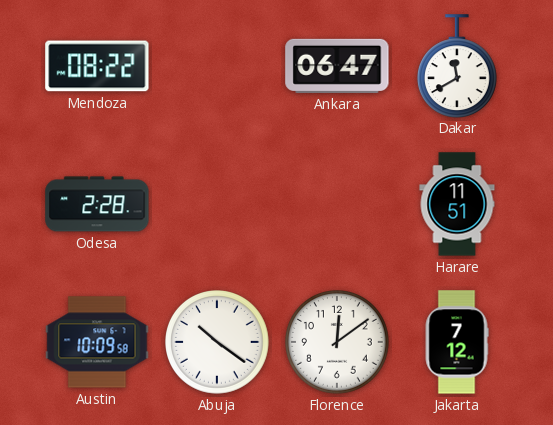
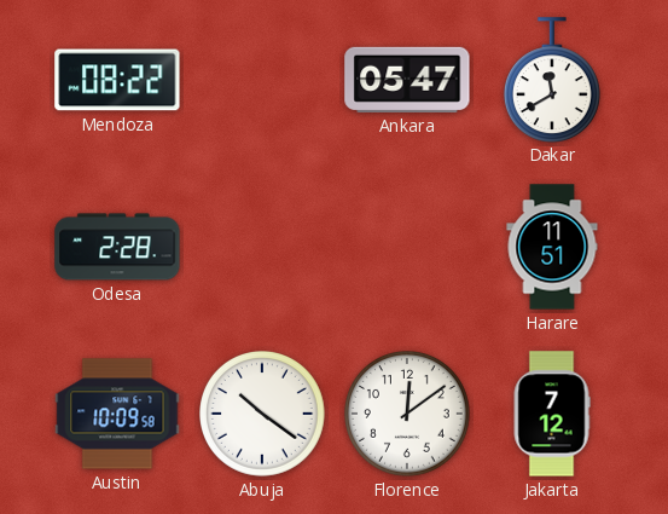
Ankara: 06:47 -> 05:47 (407, 80)
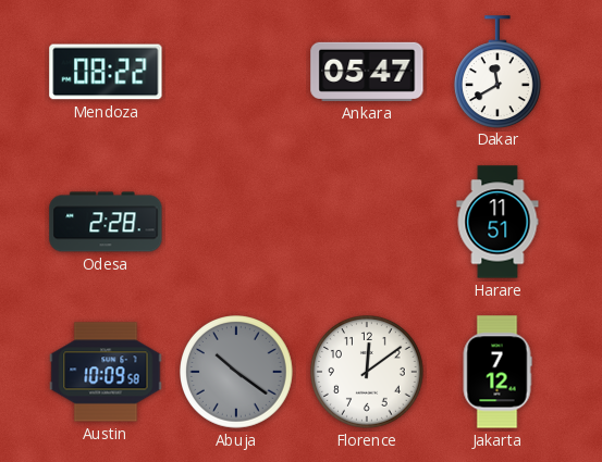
Abuja dial: white -> grey (237, 373)
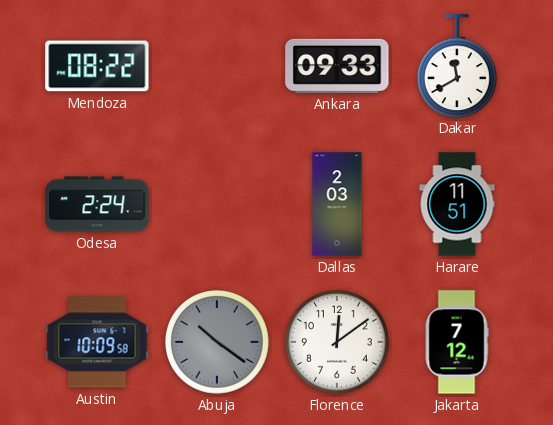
Ankara: 05:47 -> 09:33 (337, 66)
Odesa: 2:28 -> 2:24 (97, 204)
Dallas: none -> 2:03 (337, 204)
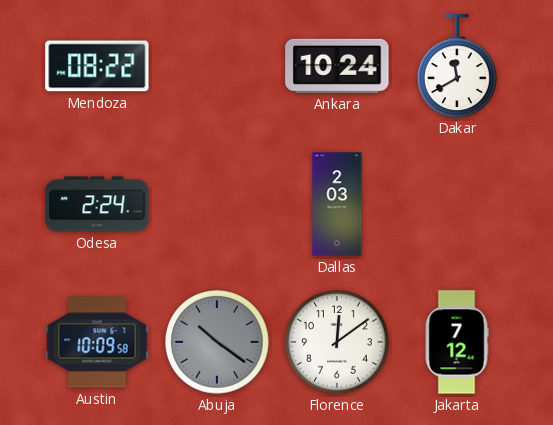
Ankara: 09:33 -> 10:24 (337, 66)
Harare: 11:51 -> none (457, 204)
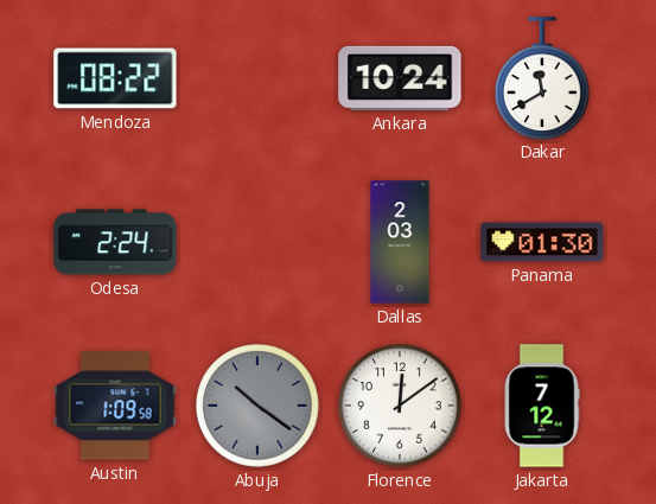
Panama: none -> 01:30 (542, 242)
Austin: 10:09 -> 1:09 (115, 406)
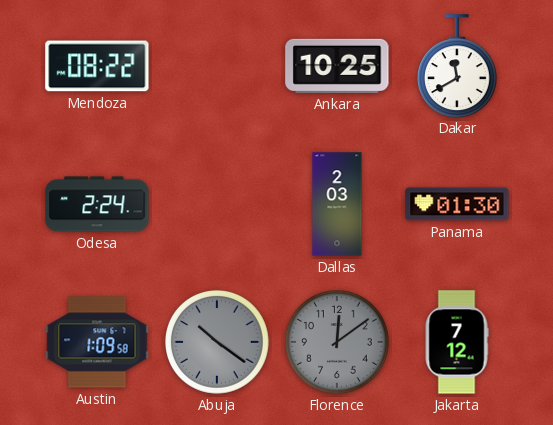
Ankara: 10:24 -> 10:25 (337, 66)
Florence dial: white -> grey (338, 343)
